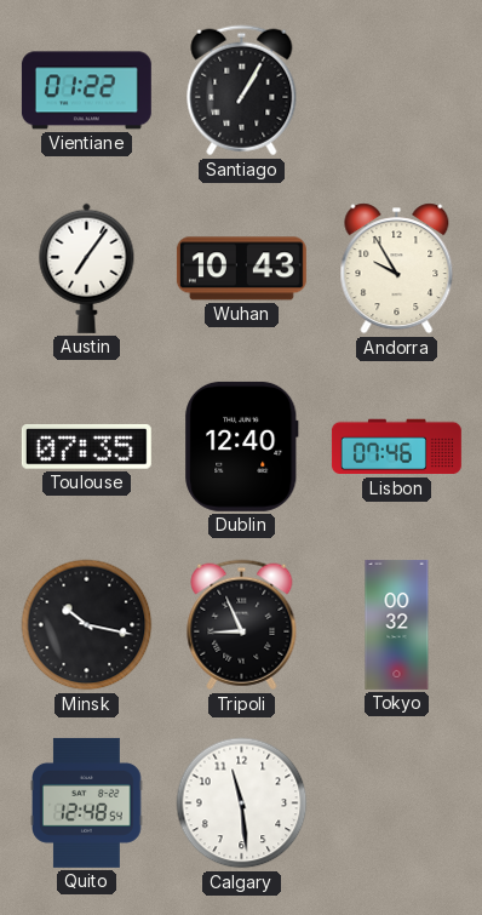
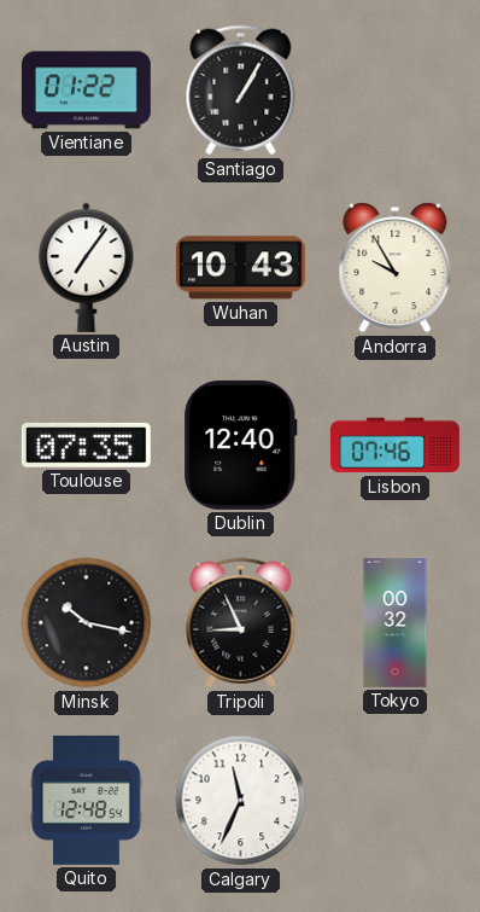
Calgary: 11:29 -> 11:34 (241, 801)
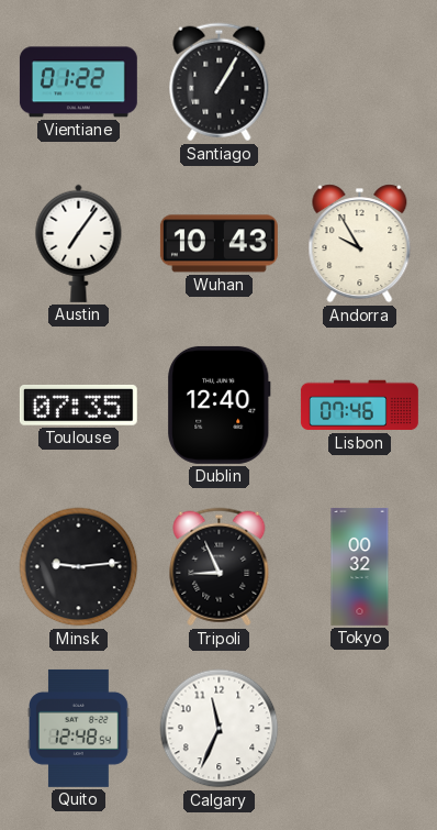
Minsk: 10:17 -> 9:14 (79, 567)
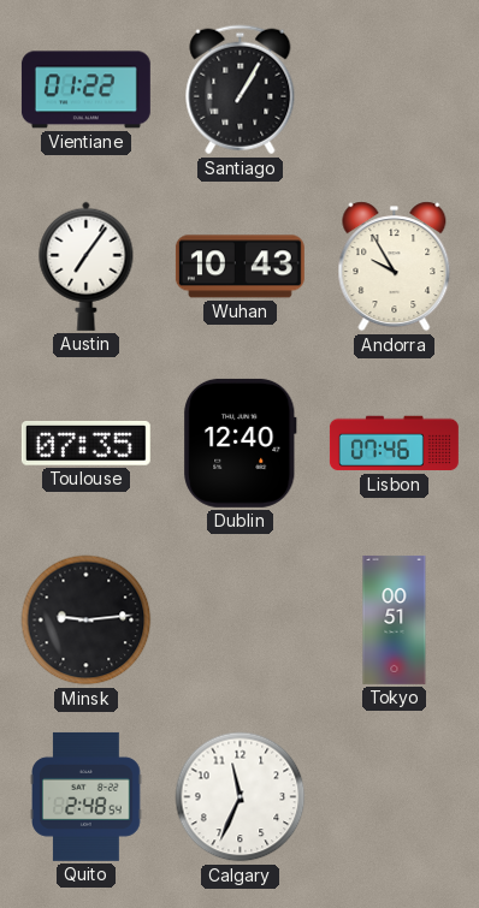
Tripoli: 8:56 -> none (220, 567)
Tokyo: 00:32 -> 00:51 (395, 619)
Quito: 12:48 -> 2:48 (87, 796)
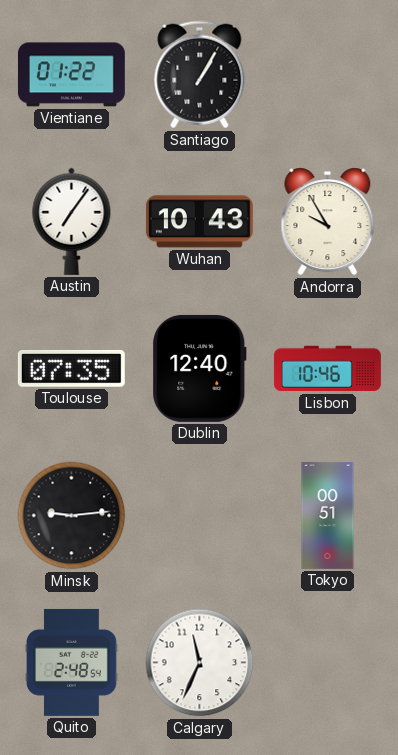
Lisbon: 07:46 -> 10:46 (327, 369)
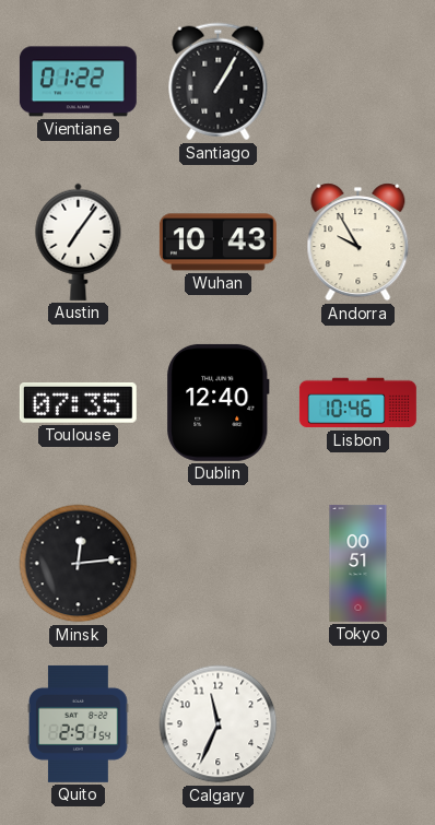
Minsk: 9:14 -> 12:14 (79, 564)
Quito: 2:48 -> 2:51 (79, 723)
